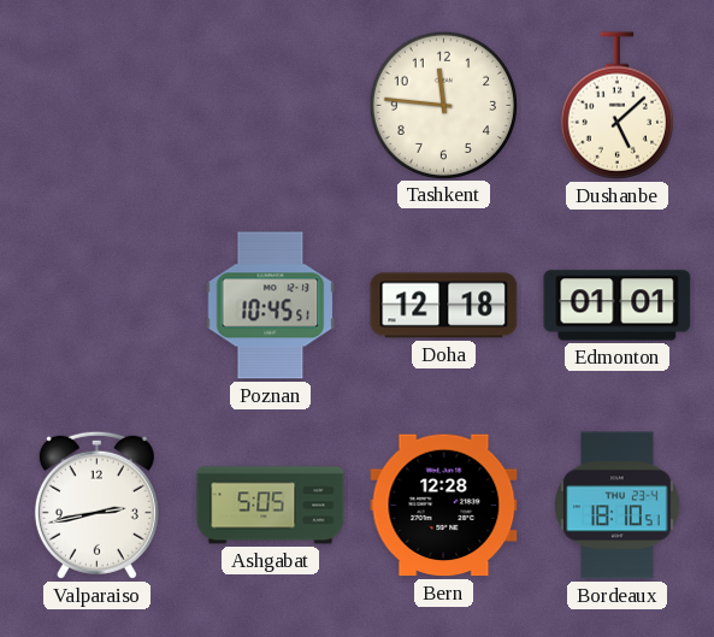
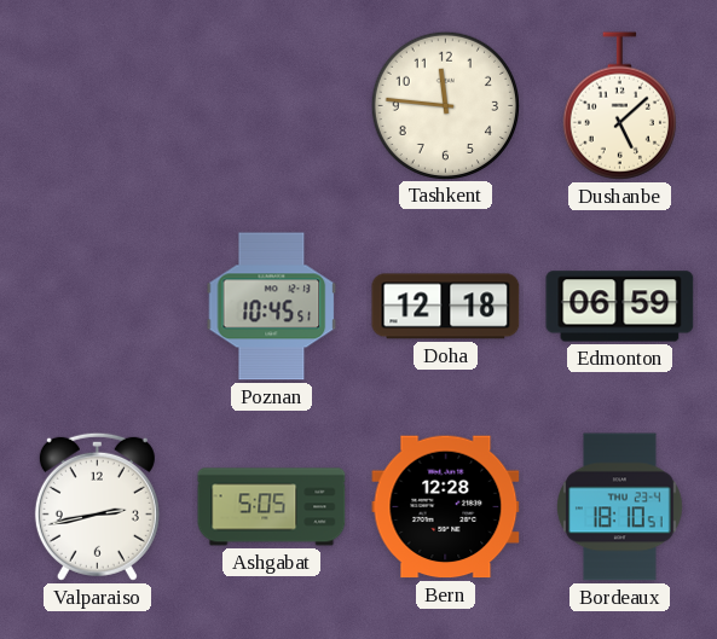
Edmonton: 01:01 -> 06:59 (620, 307)
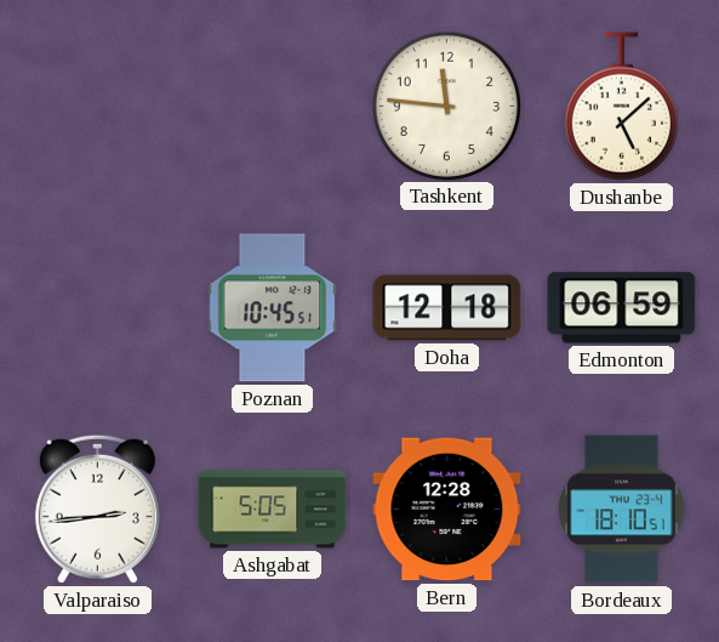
Valparaiso: 2:43 -> 2:44 (97, 509)
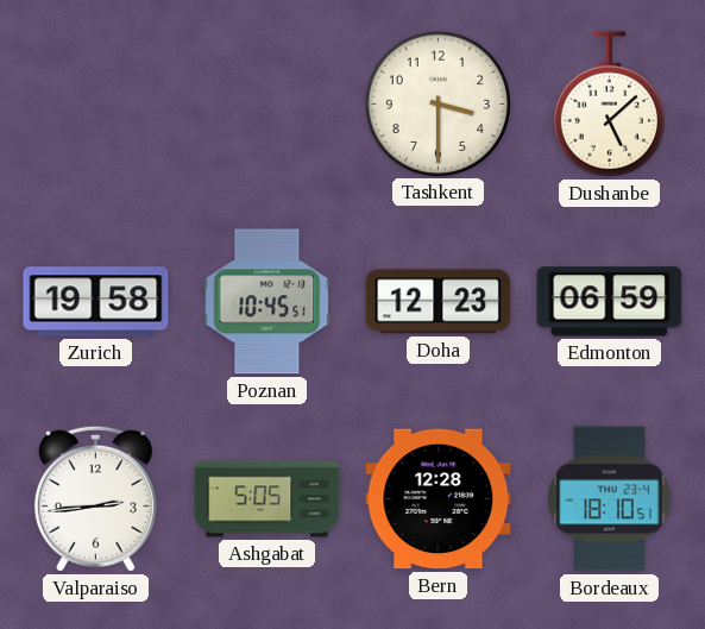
Tashkent: 11:46 -> 3:30 (438, 103)
Zurich: none -> 19:58 (96, 302)
Doha: 12:18 -> 12:23 (439, 302)
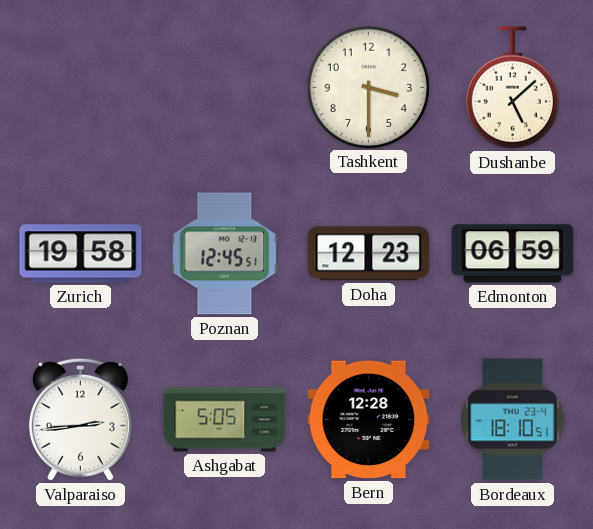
Poznan: 10:45 -> 12:45 (225, 254)
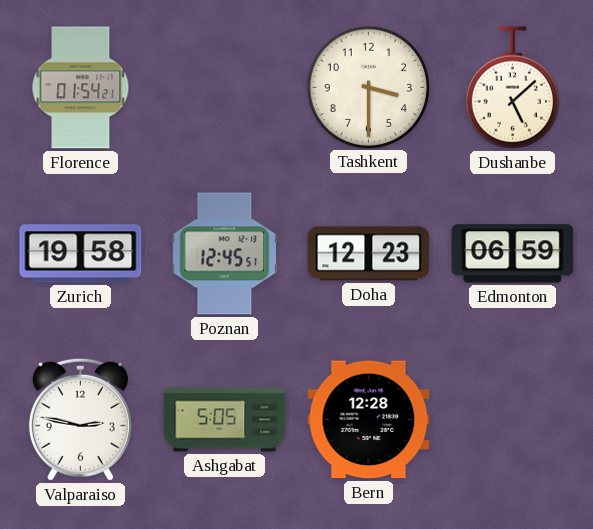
Florence: none -> 01:54 (81, 88)
Valparaiso: 2:44 -> 2:47 (80, 419)
Bordeaux: 18:10 -> none (513, 420)
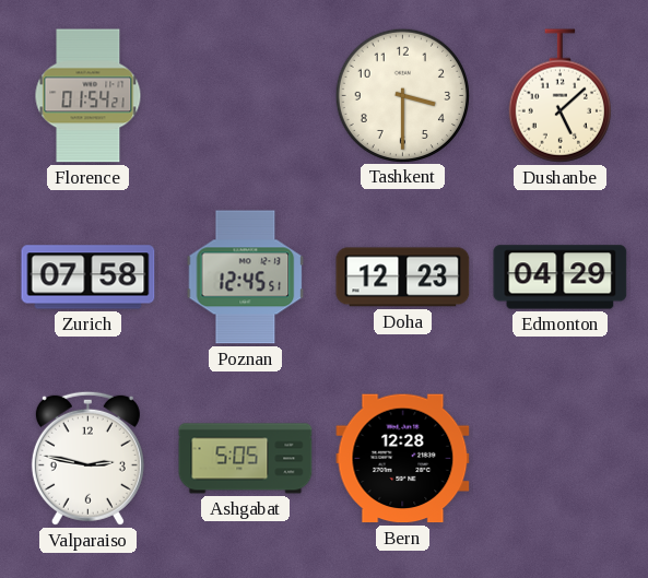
Zurich: 19:58 -> 07:58 (89, 278)
Edmonton: 06:59 -> 04:29 (561, 278)
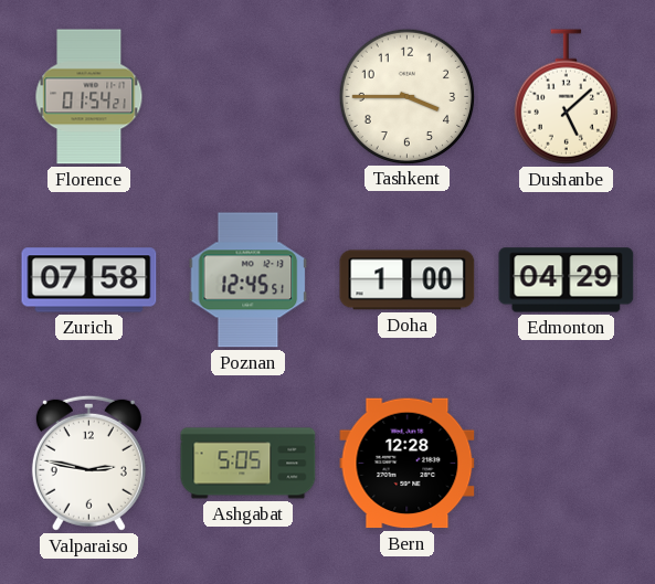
Tashkent: 3:30 -> 3:45 (406, 96)
Doha: 12:23 -> 1:00 (408, 280)
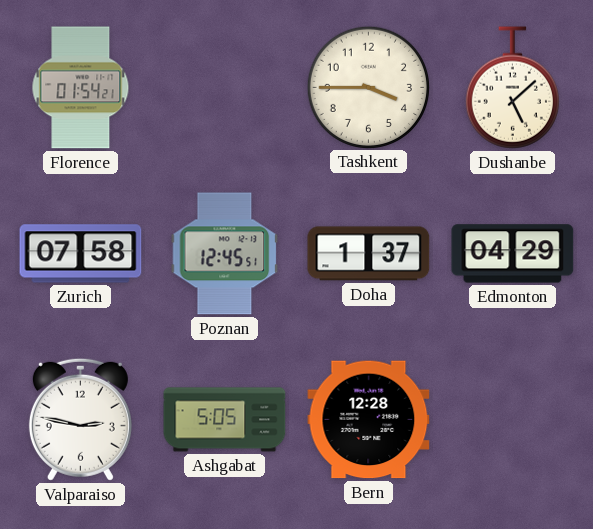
Doha: 1:00 -> 1:37 (369, 254)
